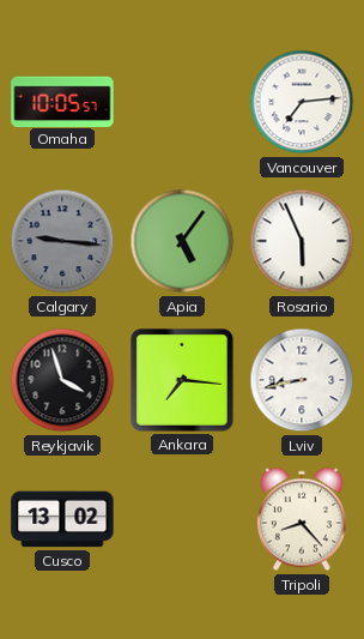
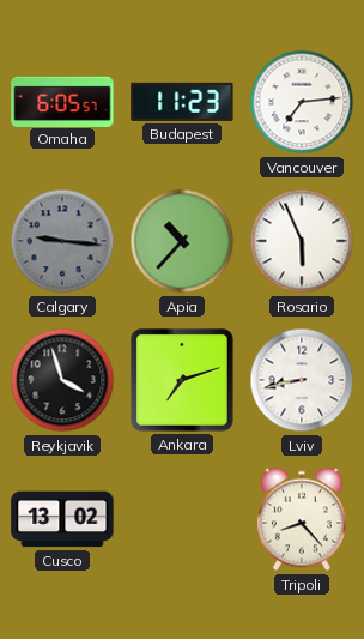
Omaha: 10:05 -> 6:05 (62, 101)
Budapest: none -> 11:23 (182, 102)
Apia: 5:06 -> 10:37 (182, 241)
Ankara: 7:16 -> 7:12 (183, 381)
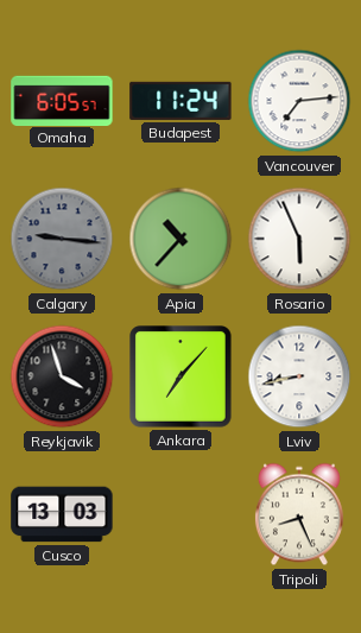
Budapest: 11:23 -> 11:24 (180, 101)
Ankara: 7:12 -> 7:07 (182, 378)
Cusco: 13:02 -> 13:03 (62, 514)
Tripoli: 8:23 -> 8:26 (299, 514)
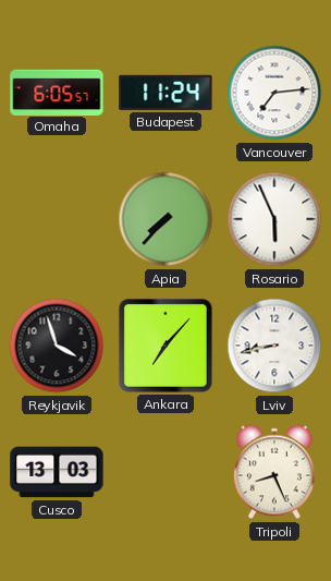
Calgary: 9:16 -> none (62, 239)
Apia: 10:37 -> 7:37 (165, 219)
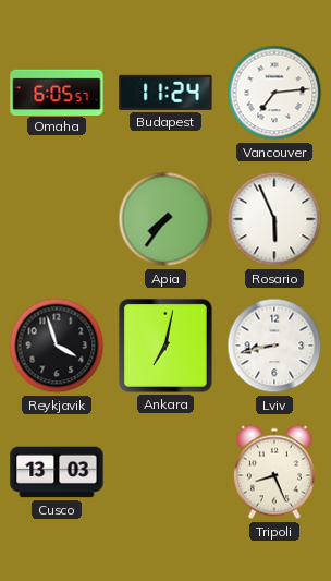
Apia: 7:37 -> 7:36 (165, 219)
Ankara: 7:07 -> 7:02 (167, 347)
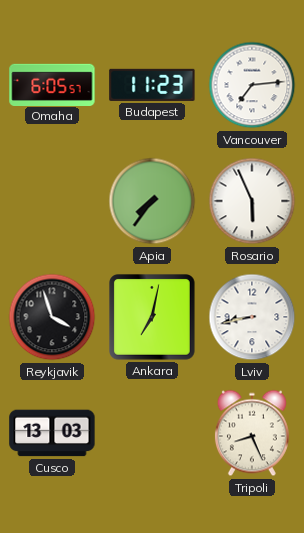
Budapest: 11:24 -> 11:23 (152, 85)
